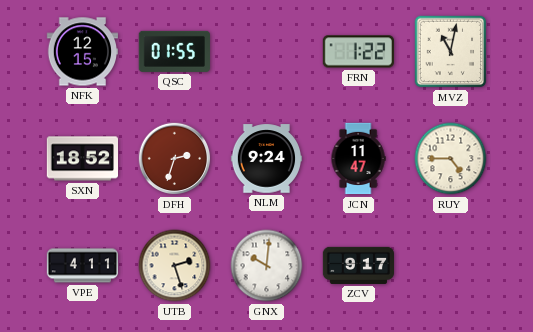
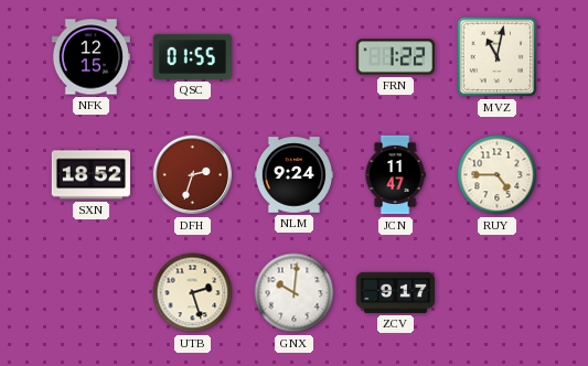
VPE: 4:11 -> none (83, 266)
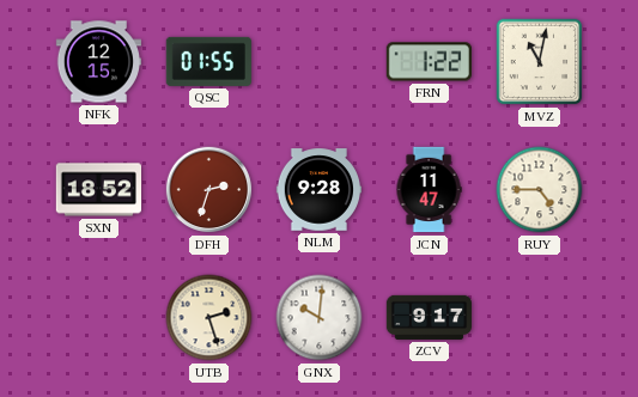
NLM: 9:24 -> 9:28 (318, 190)
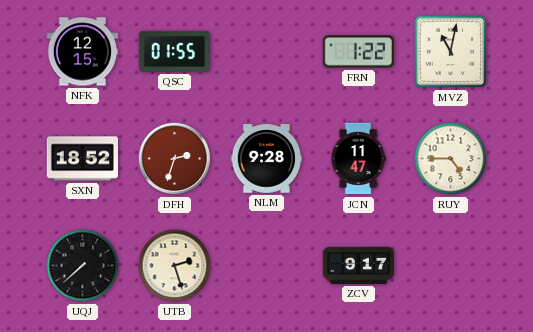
UQJ: none -> 7:38 (83, 266)
GNX: 10:01 -> none (320, 318)
